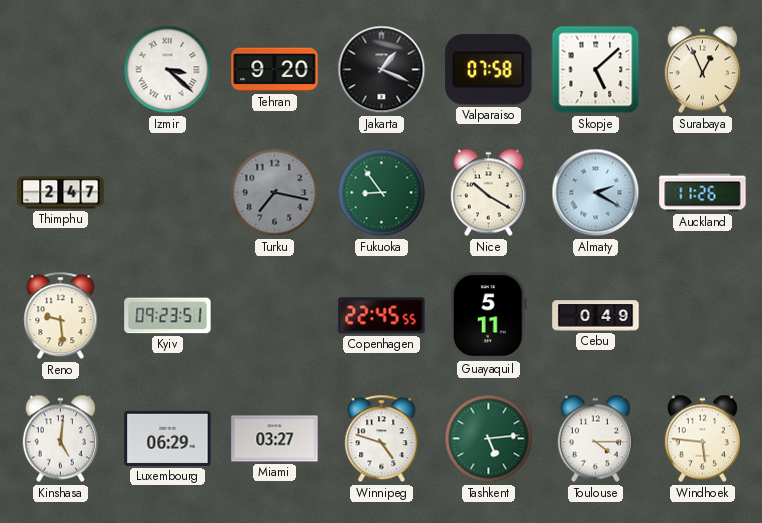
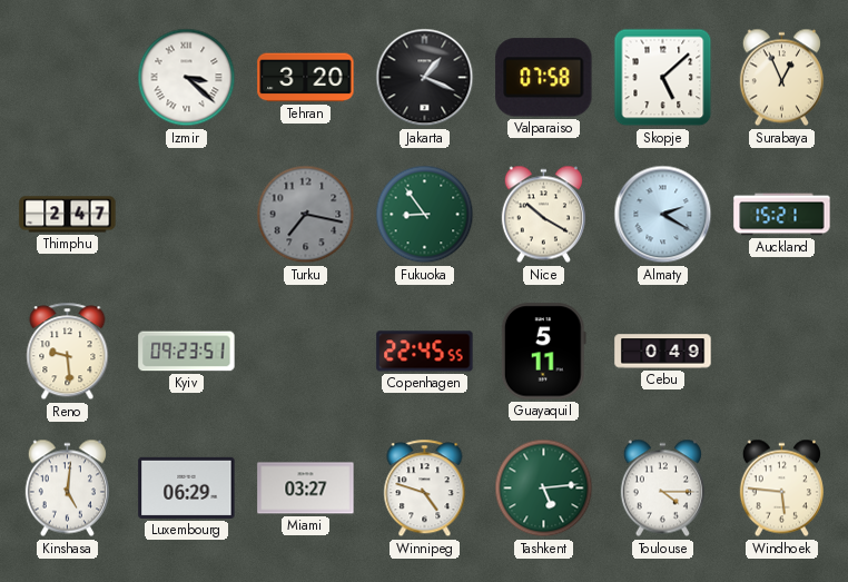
Tehran: 9:20 -> 3:20 (306, 78)
Auckland: 11:26 -> 15:21 (782, 215)
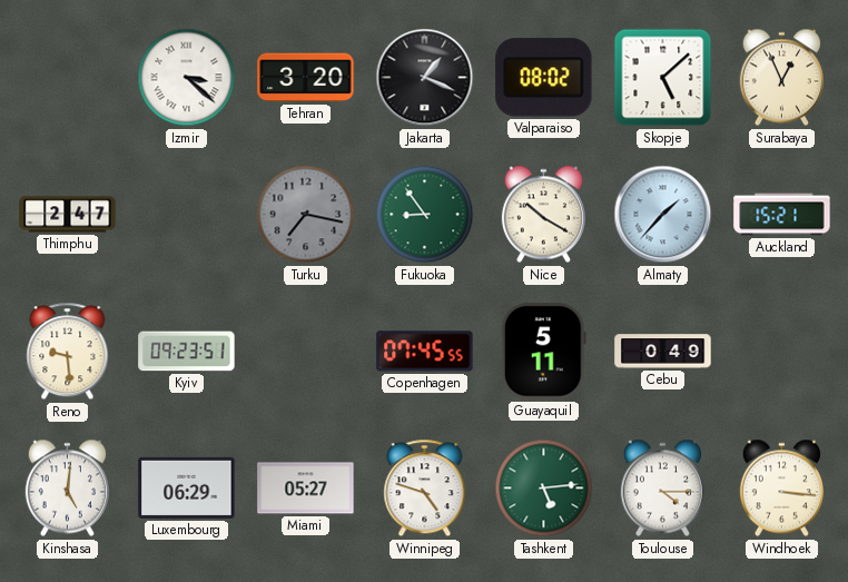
Valparaiso: 07:58 -> 08:02 (544, 78)
Almaty: 2:20 -> 1:37 (663, 215)
Copenhagen: 22:45 -> 07:45 (425, 352)
Miami: 03:27 -> 05:27 (306, 489)
Windhoek: 5:46 -> 3:16 (781, 489)
